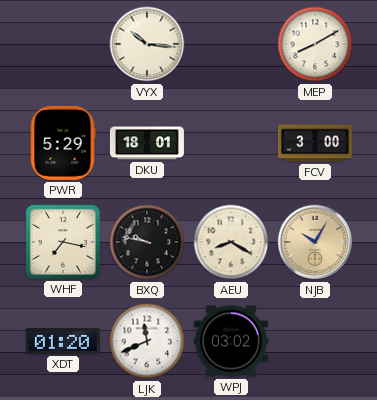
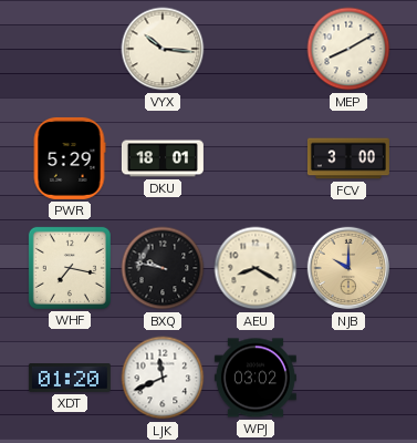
NJB: 10:05 -> 10:00 (348, 268)
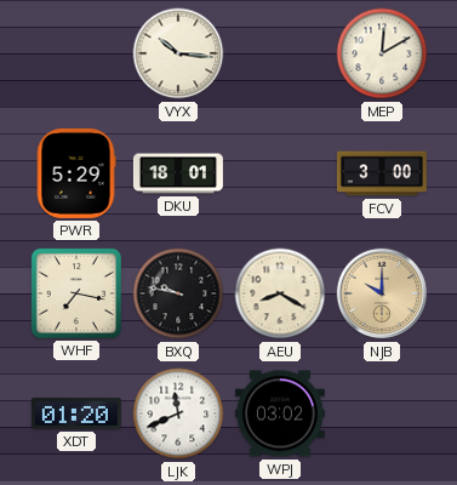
MEP: 8:10 -> 12:10 (382, 53)
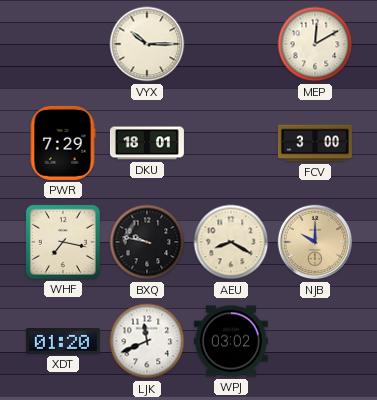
VYX: 10:16 -> 10:15 (147, 44)
PWR: 5:29 -> 7:29 (63, 143)
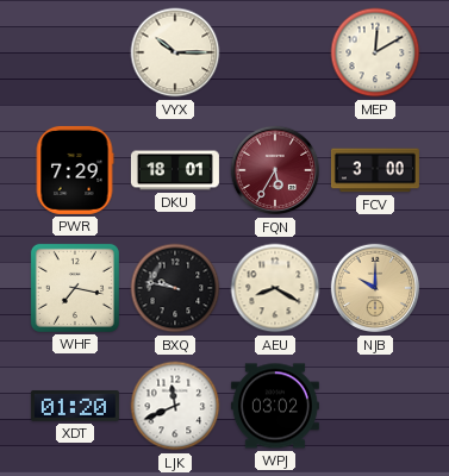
FQN: none -> 5:35 (275, 170)
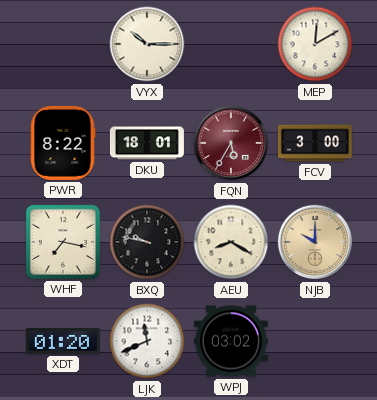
PWR: 7:29 -> 8:22 (63, 143)
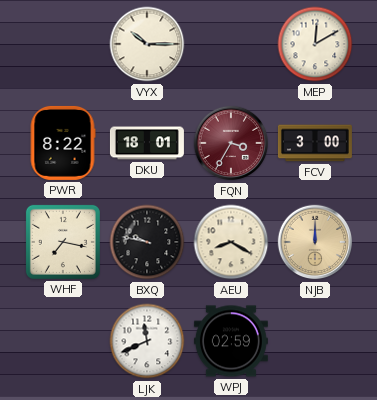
FQN: 5:35 -> 3:35 (231, 143)
NJB: 10:00 -> 12:00 (315, 242)
XDT: 01:20 -> none (63, 342)
WPJ: 03:02 -> 02:59 (231, 341)
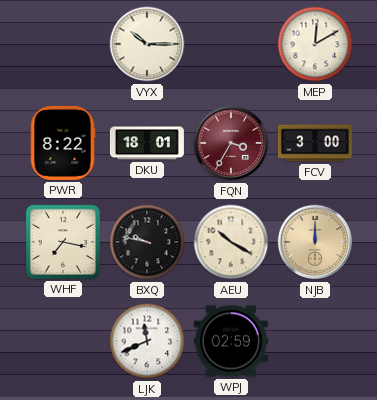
AEU: 8:20 -> 10:20 (231, 242)
